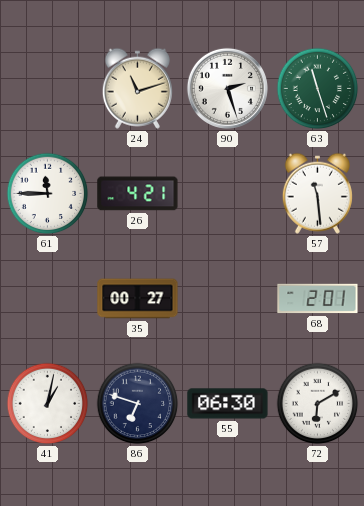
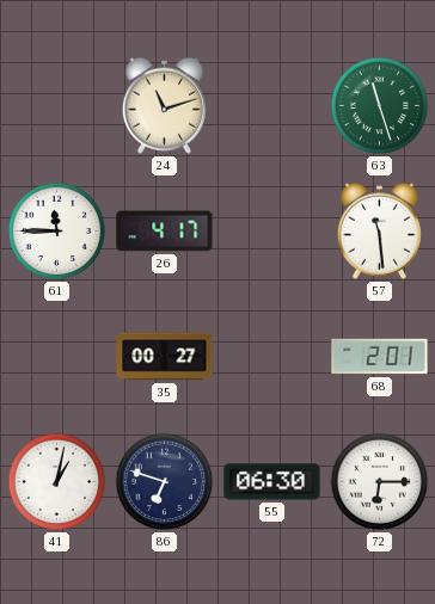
90: 2:27 -> none (227, 88)
26: 4:21 -> 4:17 (165, 232)
72: 6:10 -> 6:15 (380, 482)
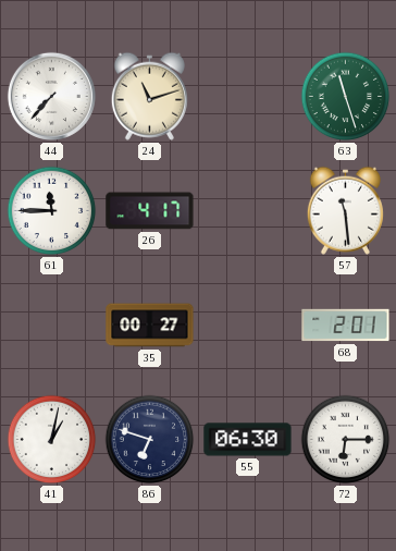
44: none -> 7:37 (51, 96)
